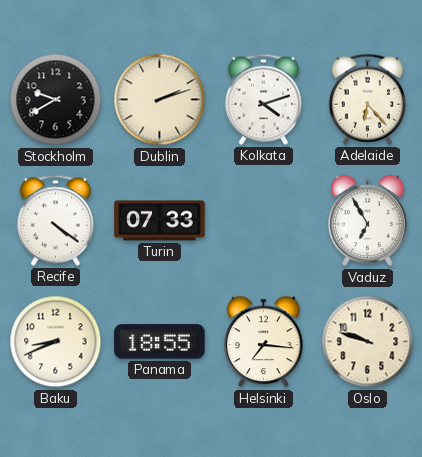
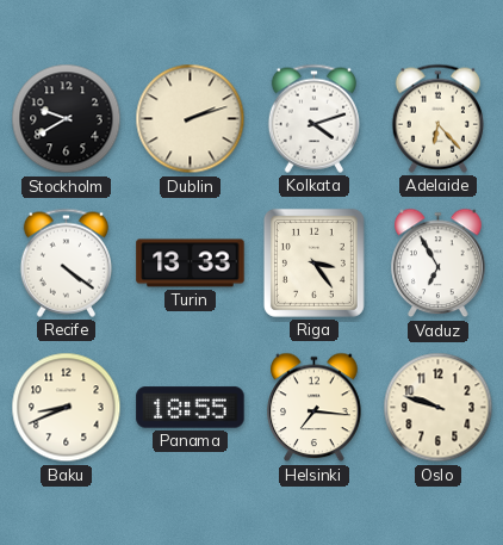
Turin: 07:33 -> 13:33 (191, 264)
Riga: none -> 3:24 (313, 262)
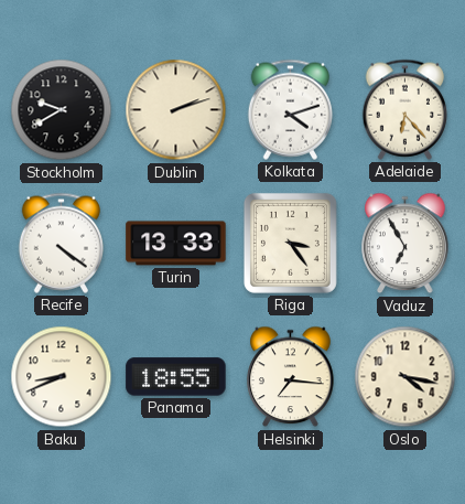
Oslo: 9:48 -> 4:17 (405, 377)
